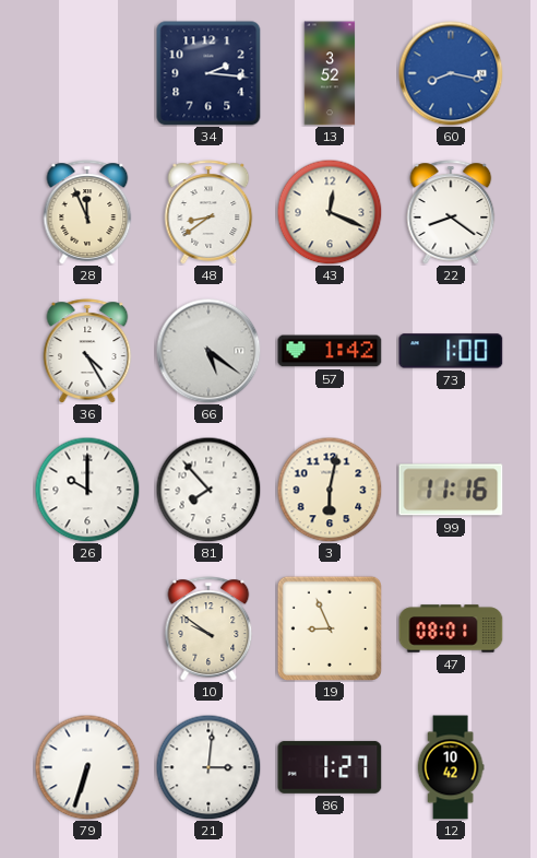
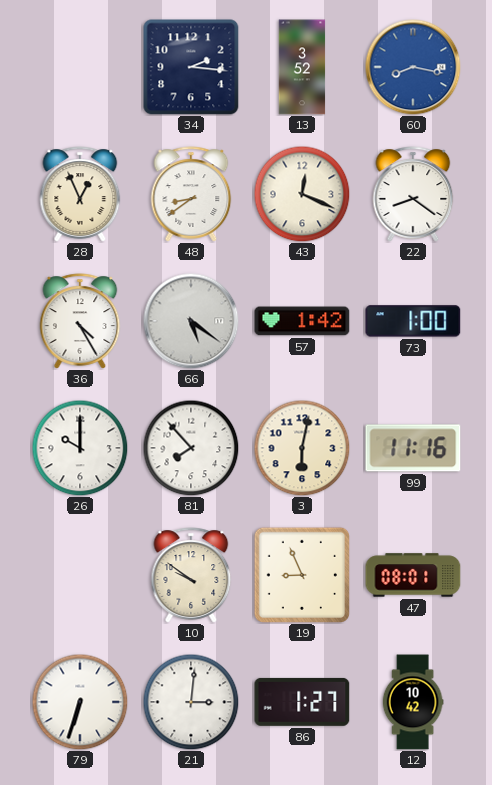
28: 11:56 -> 12:56 (80, 194)
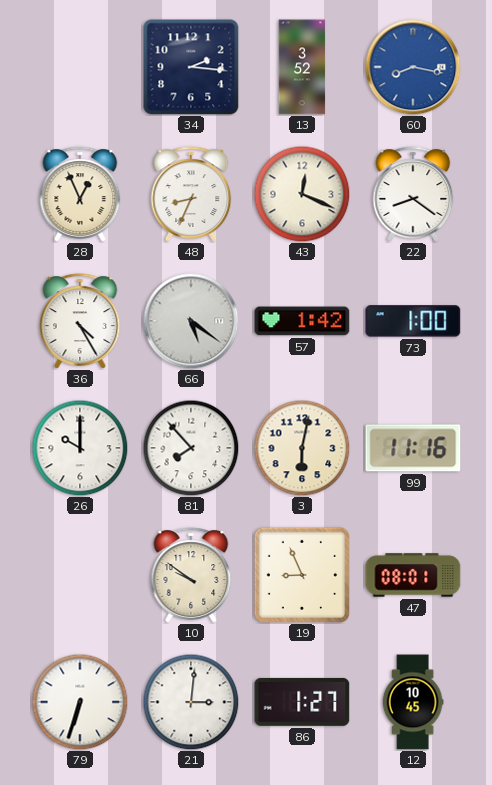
48: 8:39 -> 8:34 (191, 194)
12: 10:42 -> 10:45 (413, 702)
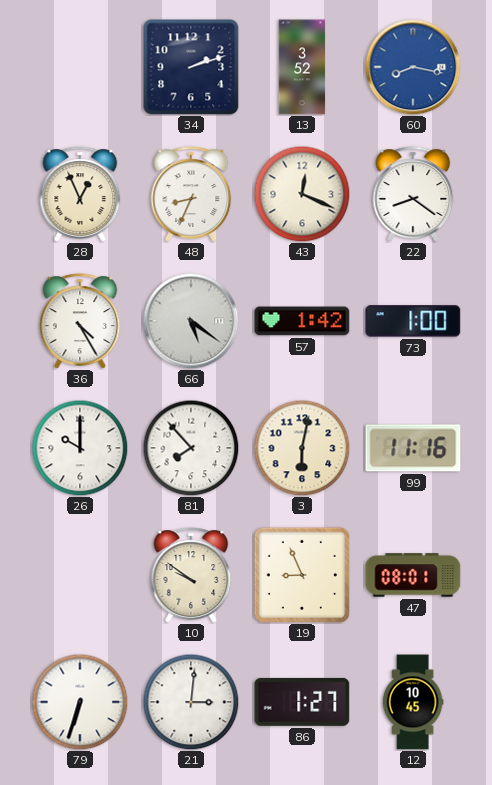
34: 2:16 -> 2:12 (191, 67)
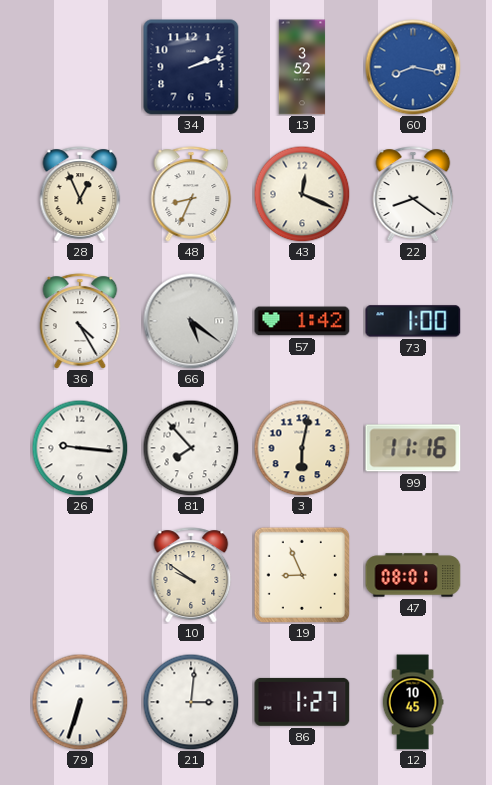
26: 10:00 -> 9:16 (80, 448)
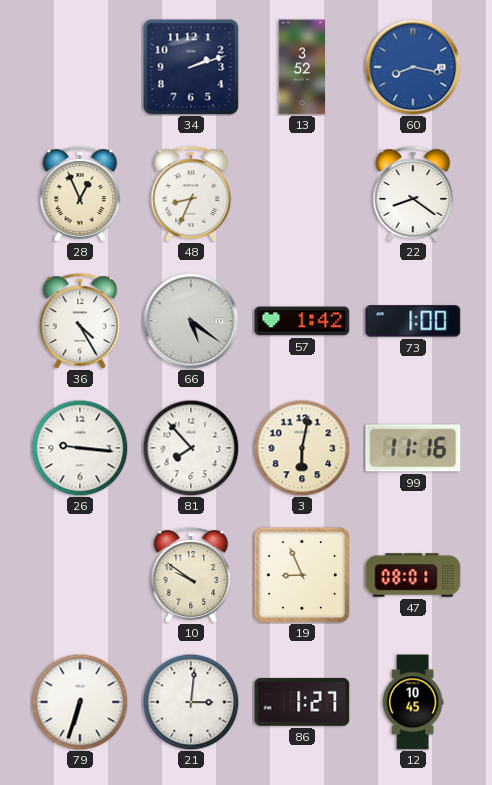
43: 12:19 -> none (302, 194)
